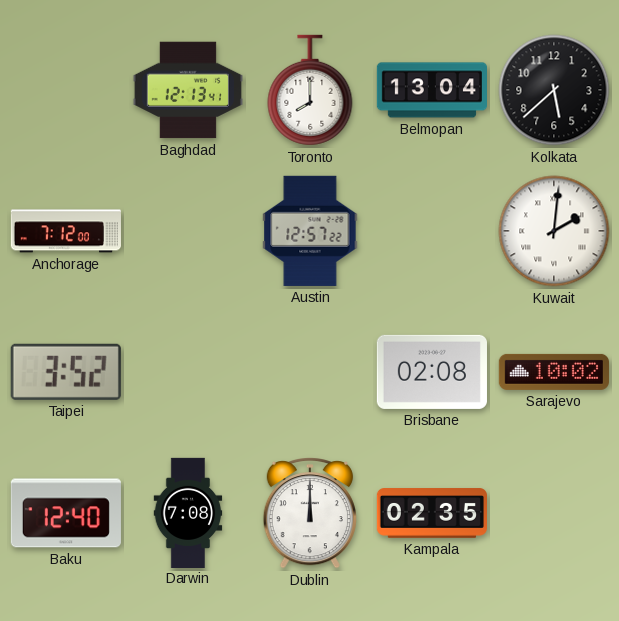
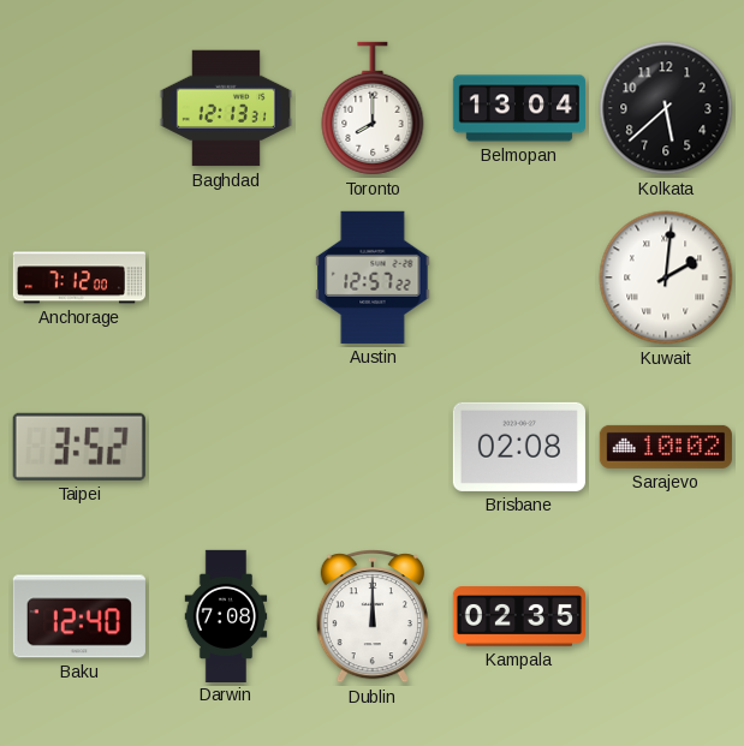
Baghdad: 12:13:41 -> 12:13:31 (226, 108)
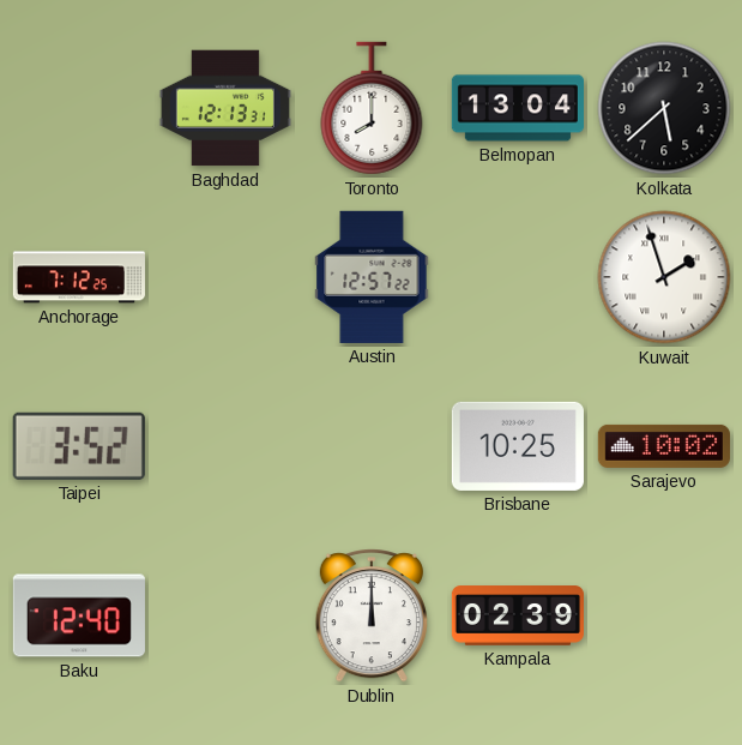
Anchorage: 7:12:00 -> 7:12:25 (79, 277)
Kuwait: 2:01 -> 1:57 (664, 277)
Brisbane: 02:08 -> 10:25 (518, 446)
Darwin: 7:08 -> none (226, 615)
Kampala: 02:35 -> 02:39 (517, 615)
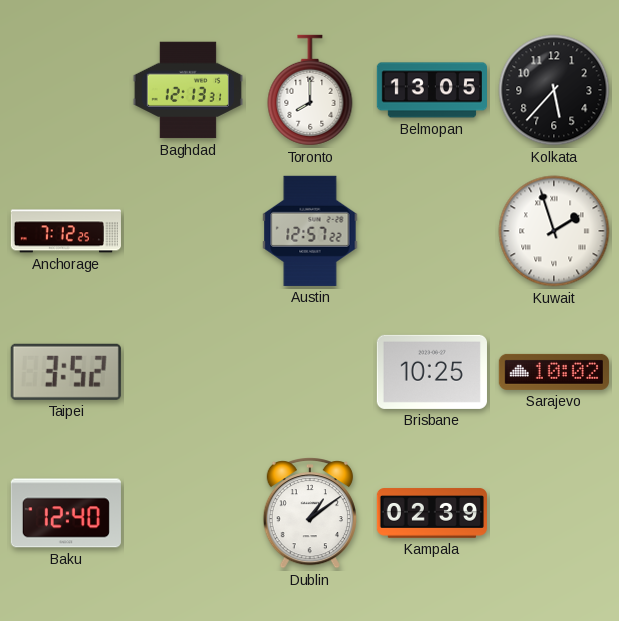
Belmopan: 13:04 -> 13:05 (431, 90)
Kolkata: 5:38 -> 5:37 (554, 90)
Dublin: 12:00 -> 1:09 (310, 514)
